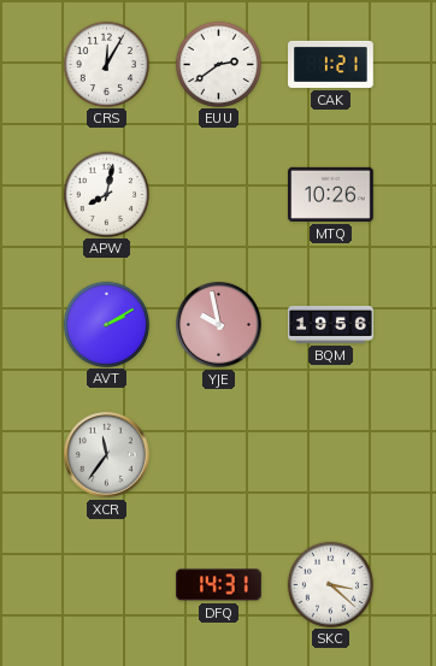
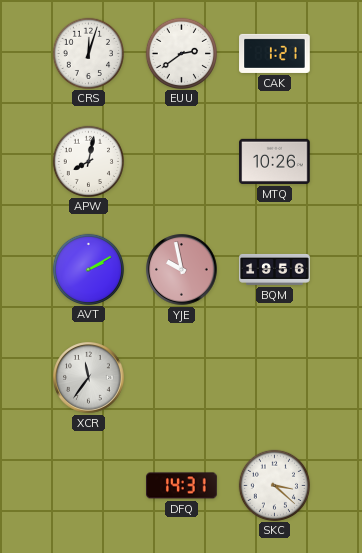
CRS: 12:05 -> 12:03 (88, 53)
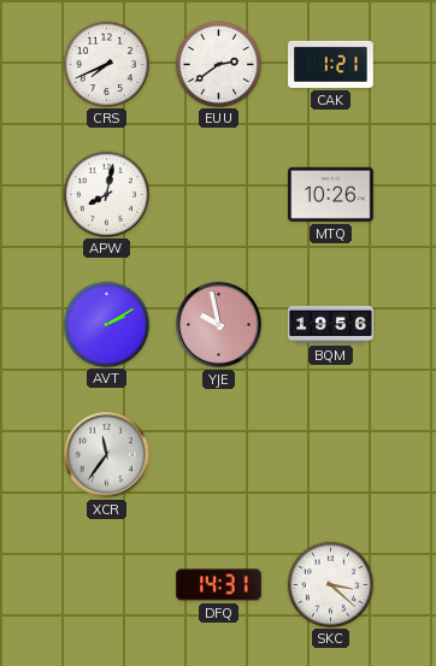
CRS: 12:03 -> 7:41 (106, 64)
